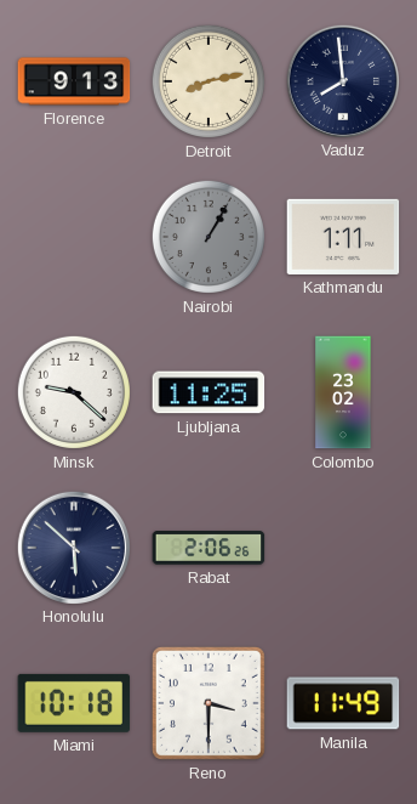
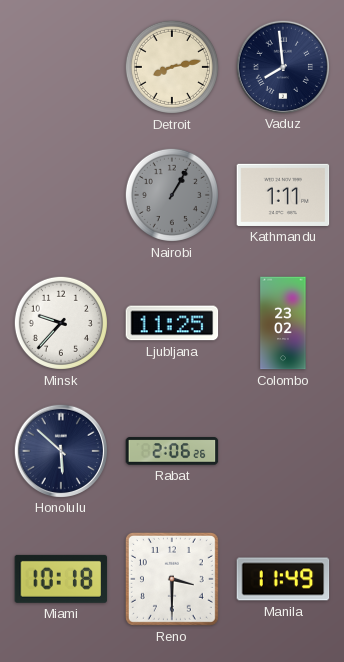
Florence: 9:13 -> none (74, 81)
Minsk: 9:22 -> 9:37 (61, 323)
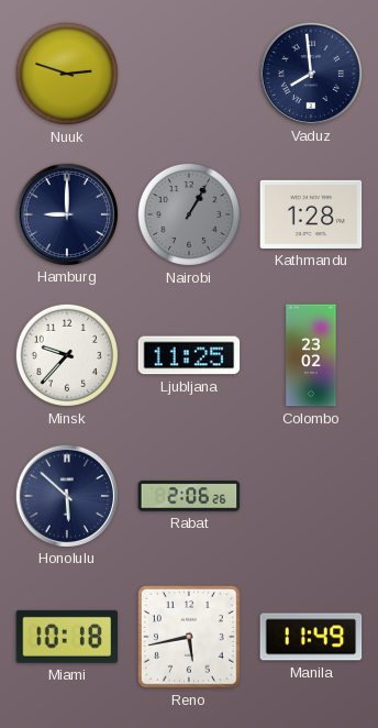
Nuuk: none -> 2:48 (67, 74)
Detroit: 8:13 -> none (172, 67)
Hamburg: none -> 9:00 (66, 213)
Kathmandu: 1:11 -> 1:28 (311, 214)
Reno: 3:30 -> 5:43 (189, 637)
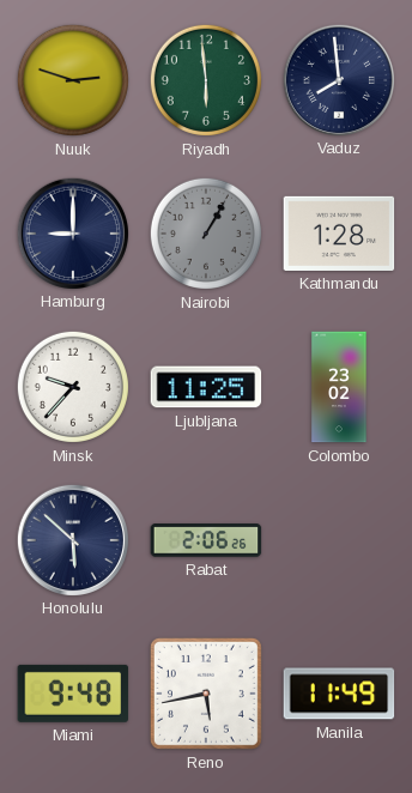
Riyadh: none -> 5:59 (206, 80)
Miami: 10:18 -> 9:48 (73, 694)
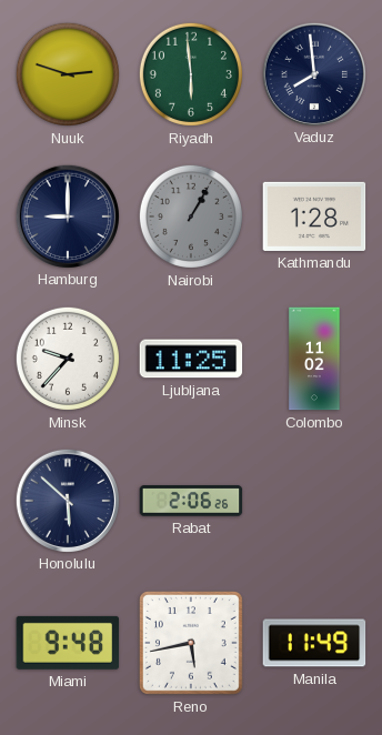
Colombo: 23:02 -> 11:02 (314, 359)
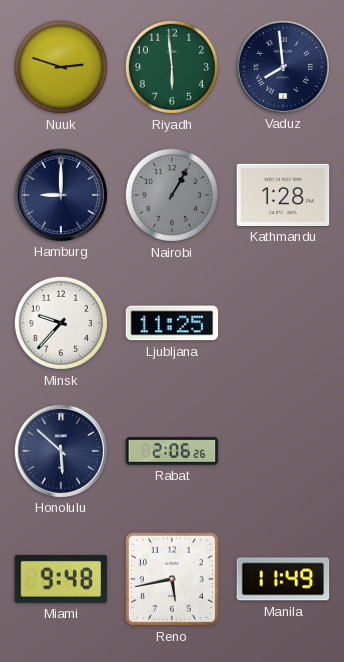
Colombo: 11:02 -> none (314, 359)
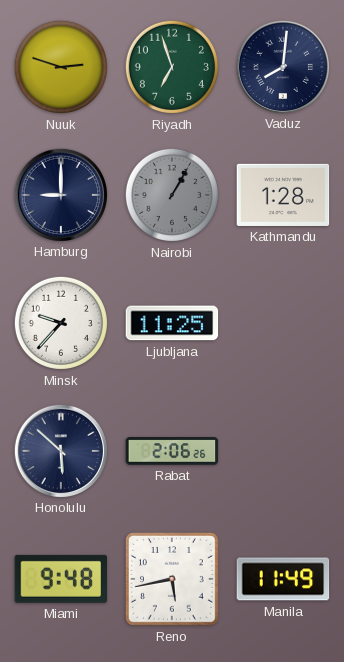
Riyadh: 5:59 -> 6:57 (172, 67)
Vaduz: 7:59 -> 8:01 (282, 66)
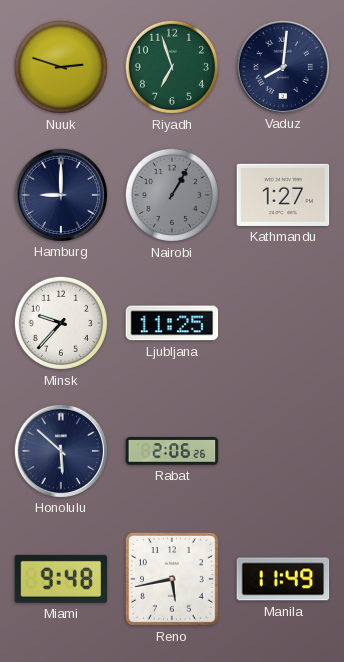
Kathmandu: 1:28 -> 1:27 (283, 195)
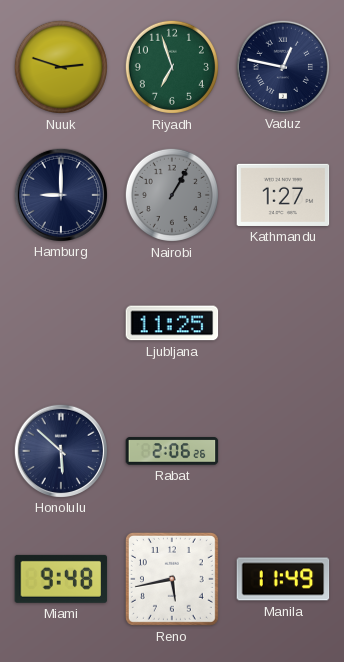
Vaduz: 8:01 -> 12:47 (282, 66)
Minsk: 9:37 -> none (61, 323)
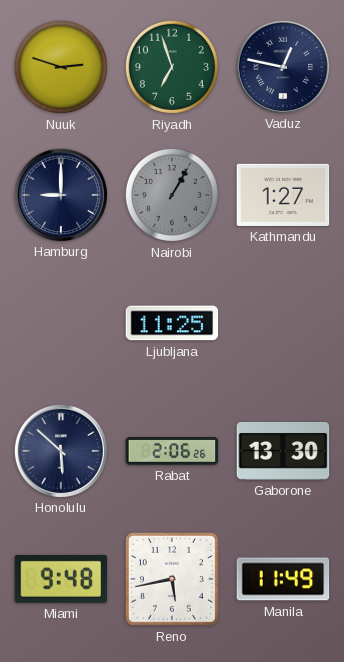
Gaborone: none -> 13:30 (283, 452)
